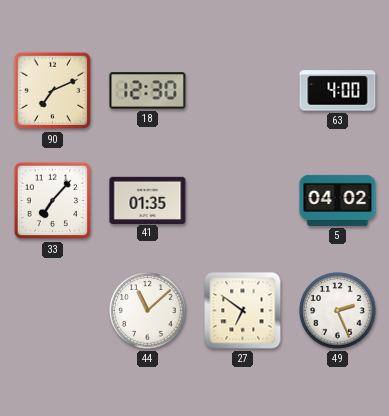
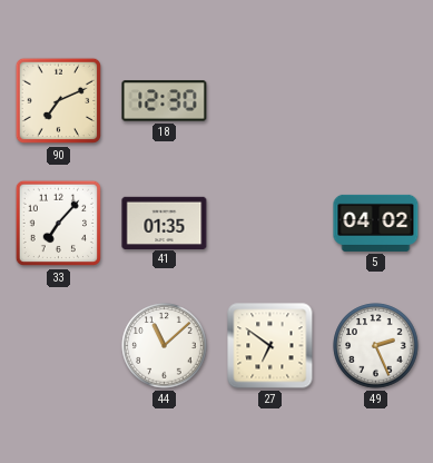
63: 4:00 -> none (338, 91)
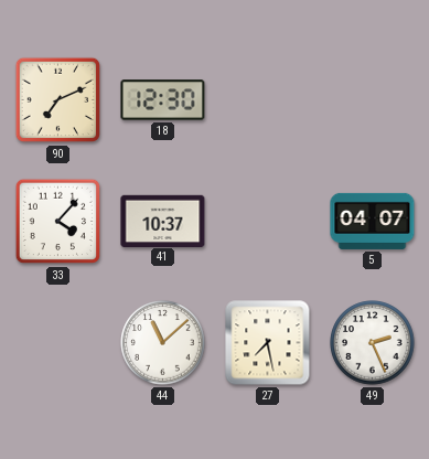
33: 7:07 -> 4:07 (58, 222)
41: 01:35 -> 10:37 (163, 221)
5: 04:02 -> 04:07 (373, 221)
27: 6:51 -> 7:28 (268, 343)
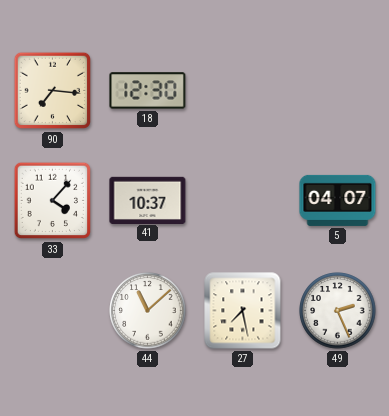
90: 7:11 -> 7:16 (53, 91)
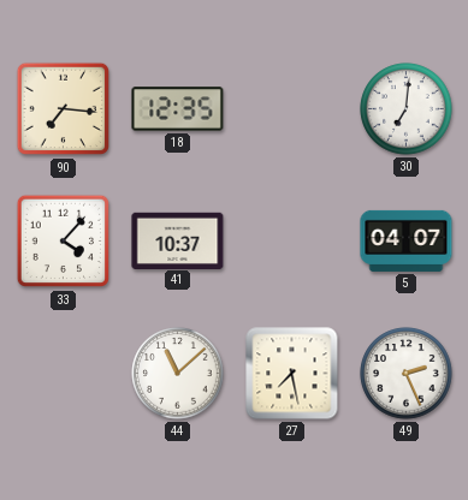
18: 12:30 -> 12:35 (178, 109)
30: none -> 7:01 (407, 109)
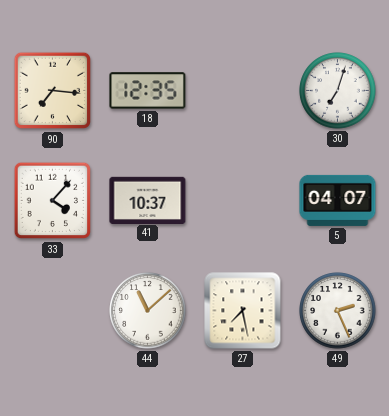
30: 7:01 -> 7:03 (338, 91)
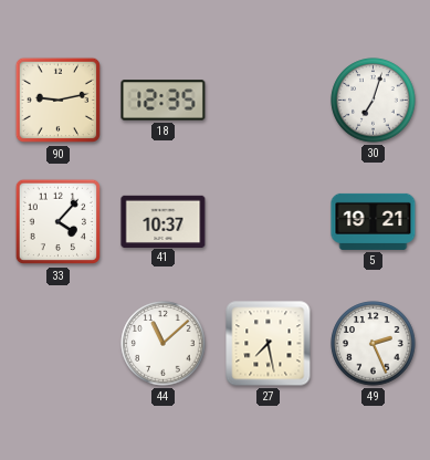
90: 7:16 -> 9:13 (59, 101)
5: 04:07 -> 19:21 (374, 221)
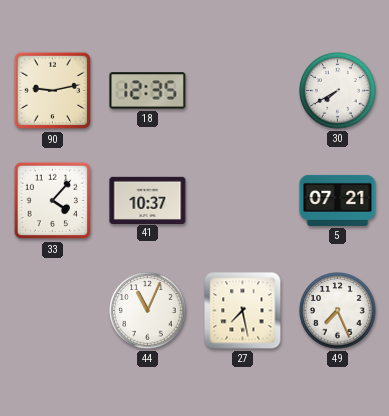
30: 7:03 -> 7:40 (338, 91)
5: 19:21 -> 07:21 (338, 200)
44: 11:08 -> 11:04 (148, 311)
49: 2:26 -> 7:26 (338, 311)
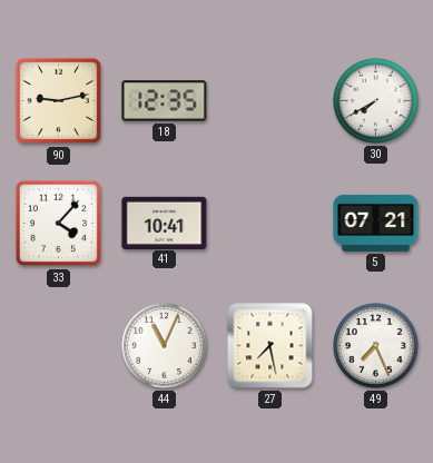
41: 10:37 -> 10:41 (165, 223)
